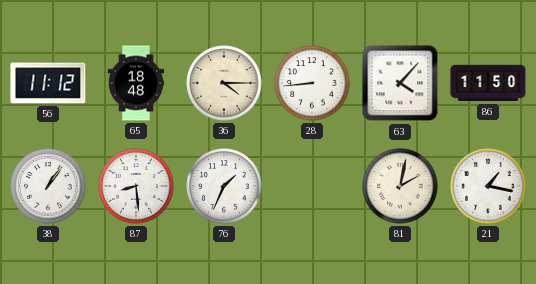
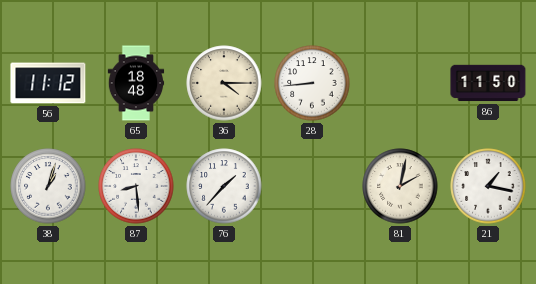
63: 4:07 -> none (400, 83)
38: 1:06 -> 1:03 (48, 186)
76: 1:34 -> 1:37 (224, 186)
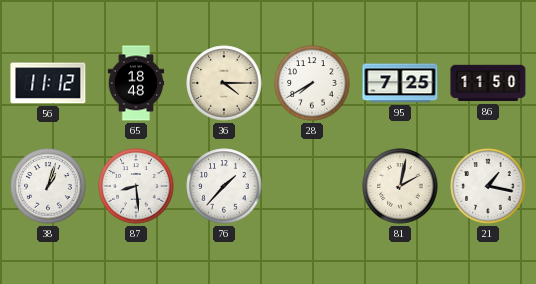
28: 8:44 -> 7:40 (312, 83)
95: none -> 7:25 (400, 83)
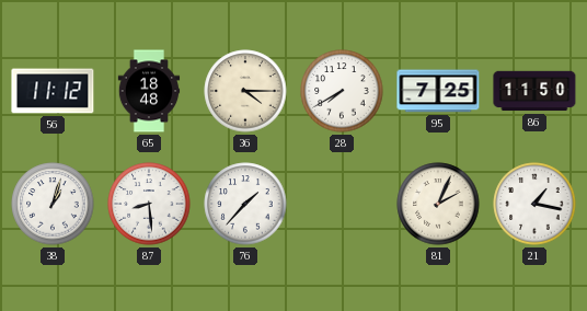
81: 2:02 -> 2:04 (438, 204)
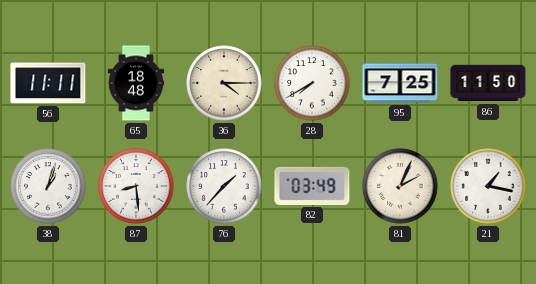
56: 11:12 -> 11:11 (48, 83)
82: none -> 03:49 (312, 186)
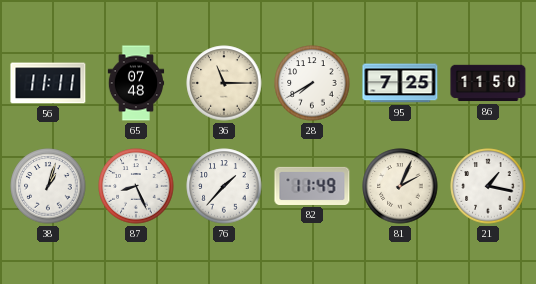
65: 18:48 -> 07:48 (136, 83)
36: 4:15 -> 11:15 (224, 83)
87: 8:29 -> 8:26 (136, 186)
82: 03:49 -> 11:49 (312, 186)
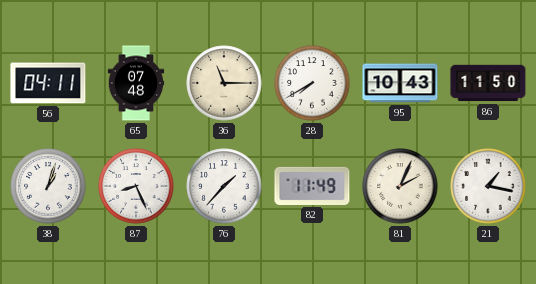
56: 11:11 -> 04:11 (48, 83)
95: 7:25 -> 10:43 (400, 83)
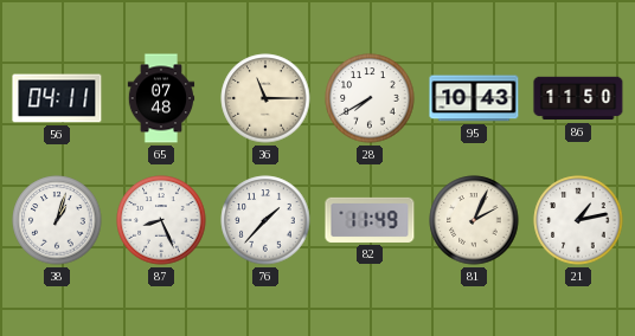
21: 1:17 -> 1:13 (578, 220)
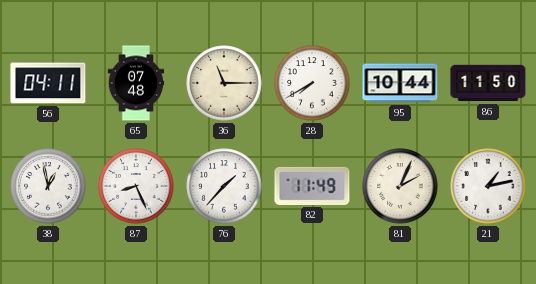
95: 10:43 -> 10:44 (400, 83)
38: 1:03 -> 12:58 (48, 186)
